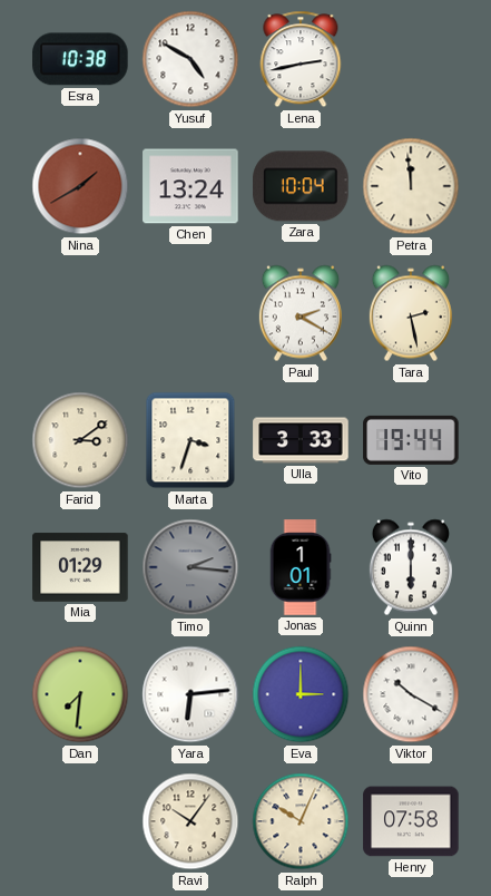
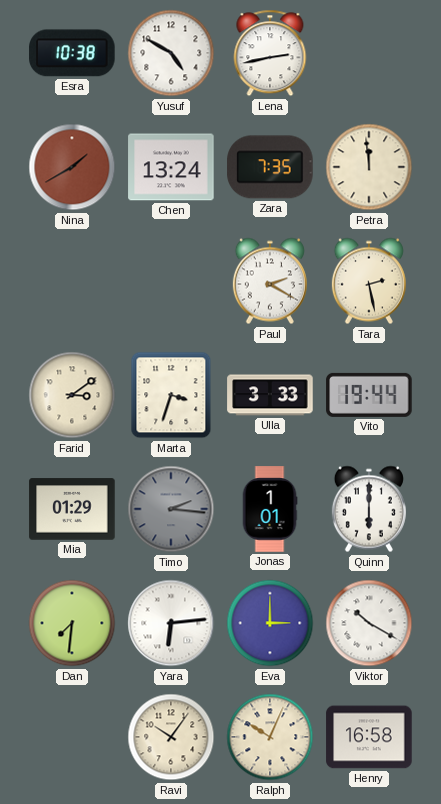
Zara: 10:04 -> 7:35 (270, 167)
Henry: 07:58 -> 16:58 (369, 737)
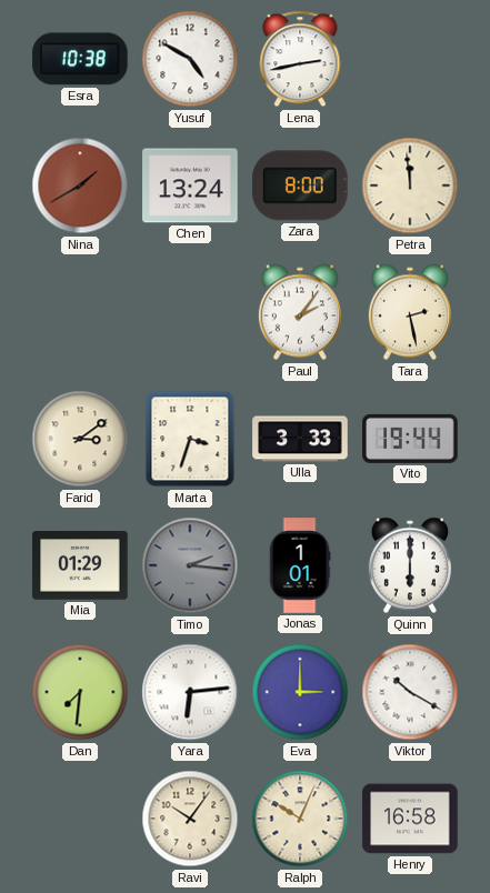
Zara: 7:35 -> 8:00 (300, 185)
Paul: 2:20 -> 2:06 (300, 312)
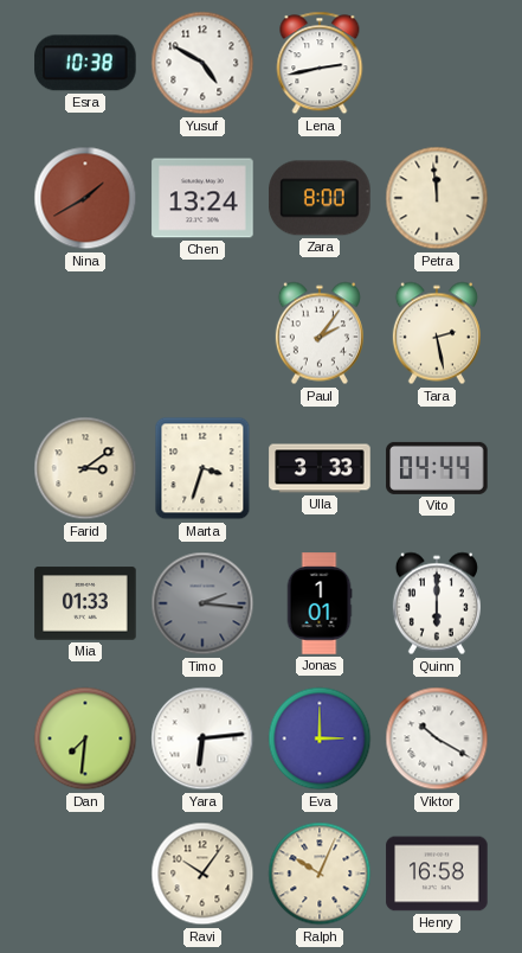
Vito: 19:44 -> 04:44 (437, 468)
Mia: 01:29 -> 01:33 (85, 603)
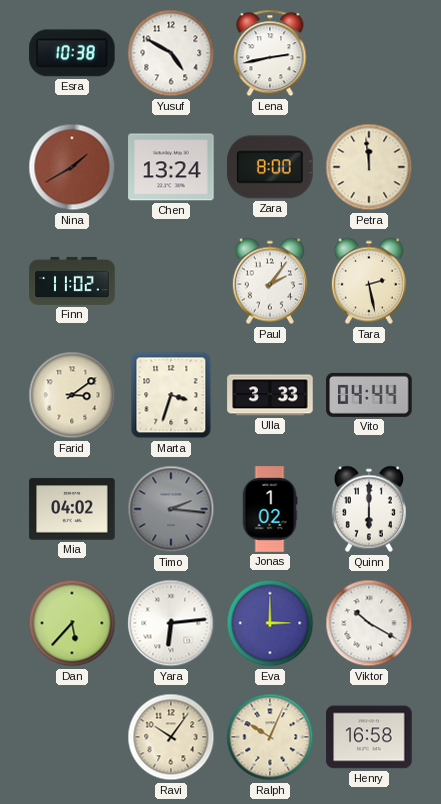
Finn: none -> 11:02 (72, 281)
Mia: 01:33 -> 04:02 (72, 509)
Jonas: 1:01 -> 1:02 (270, 509)
Dan: 7:31 -> 5:37 (72, 623)
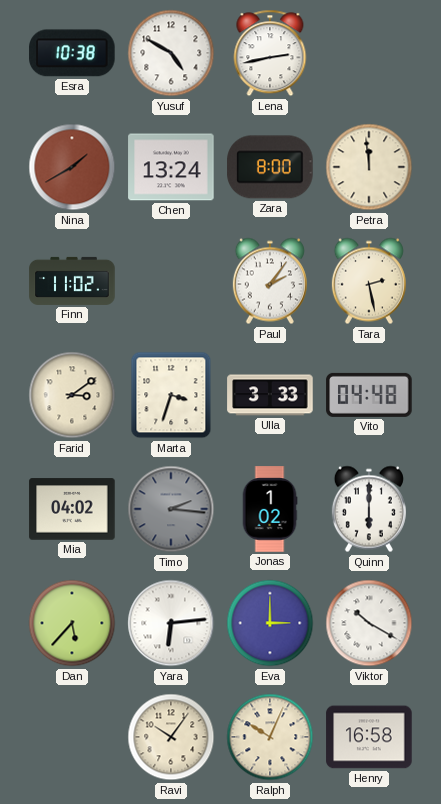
Vito: 04:44 -> 04:48 (369, 395)
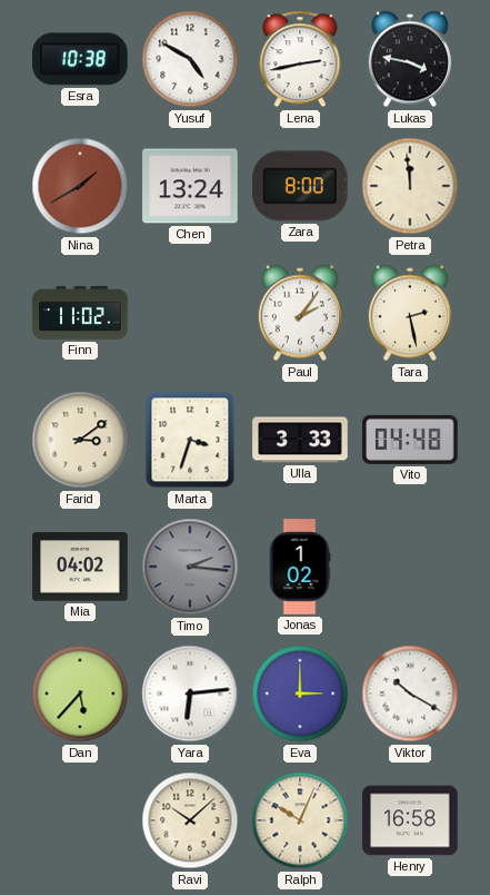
Lukas: none -> 3:47 (410, 59)
Quinn: 6:00 -> none (369, 509)
Ravi: 10:06 -> 10:08 (190, 820)
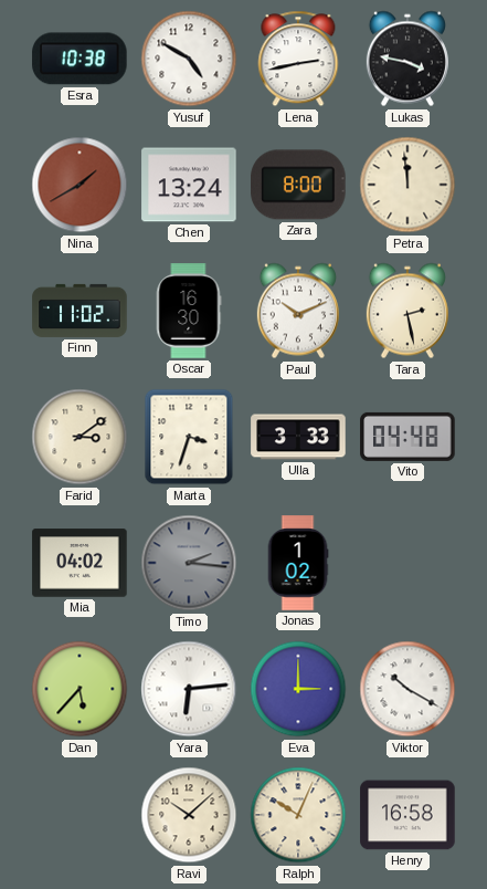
Oscar: none -> 16:30 (189, 311)
Paul: 2:06 -> 10:11 (298, 311)
